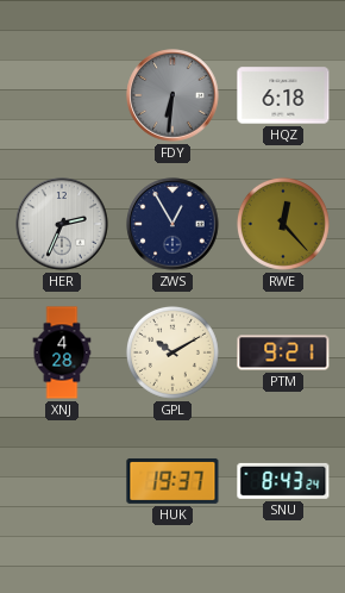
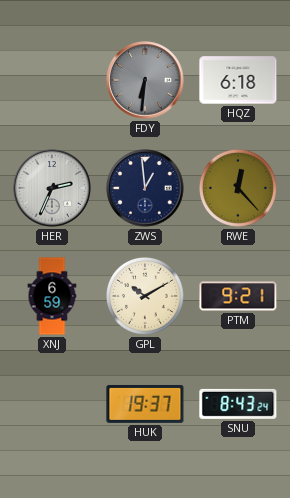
ZWS: 12:55 -> 12:59 (145, 188)
XNJ: 4:28 -> 6:59 (52, 296)
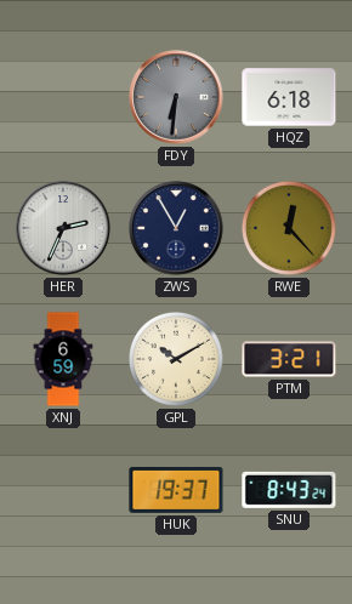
ZWS: 12:59 -> 12:55 (176, 228)
PTM: 9:21 -> 3:21 (289, 359)
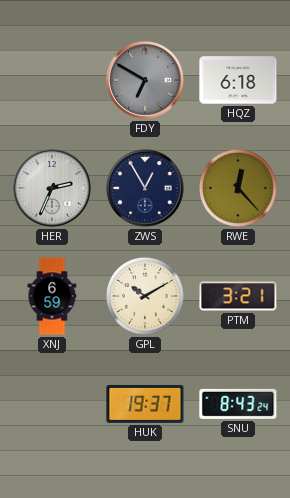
FDY: 6:31 -> 6:50 (145, 80)
